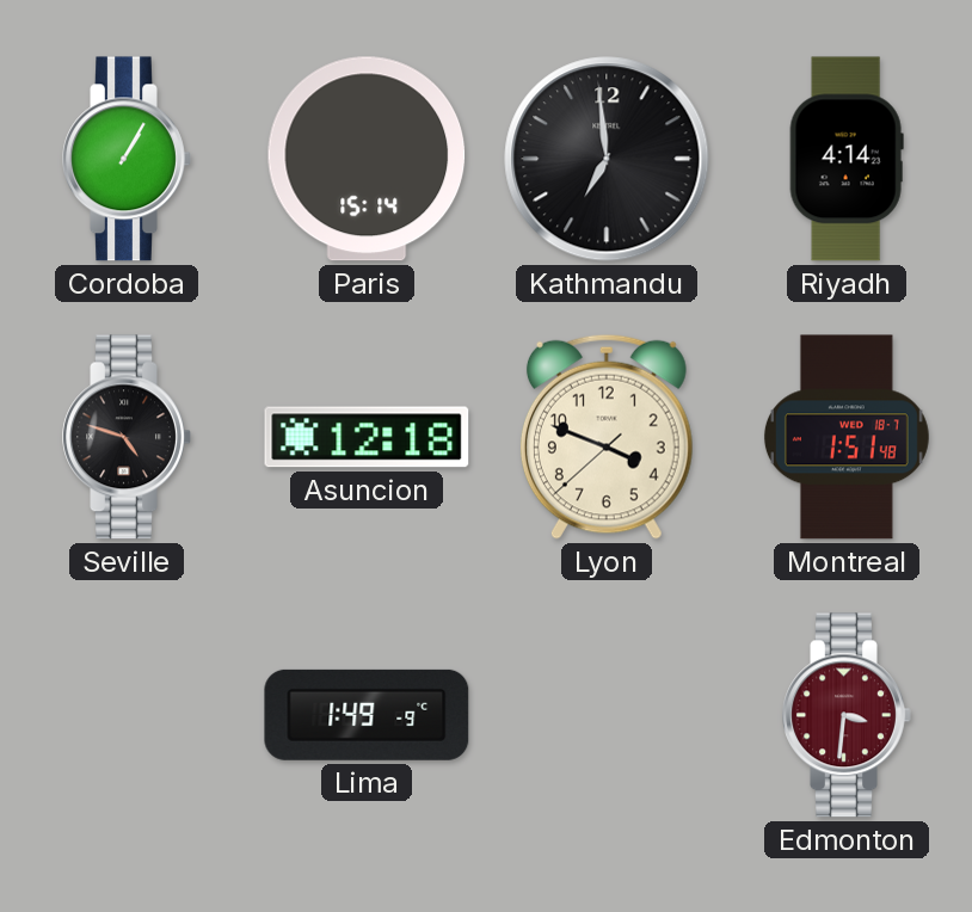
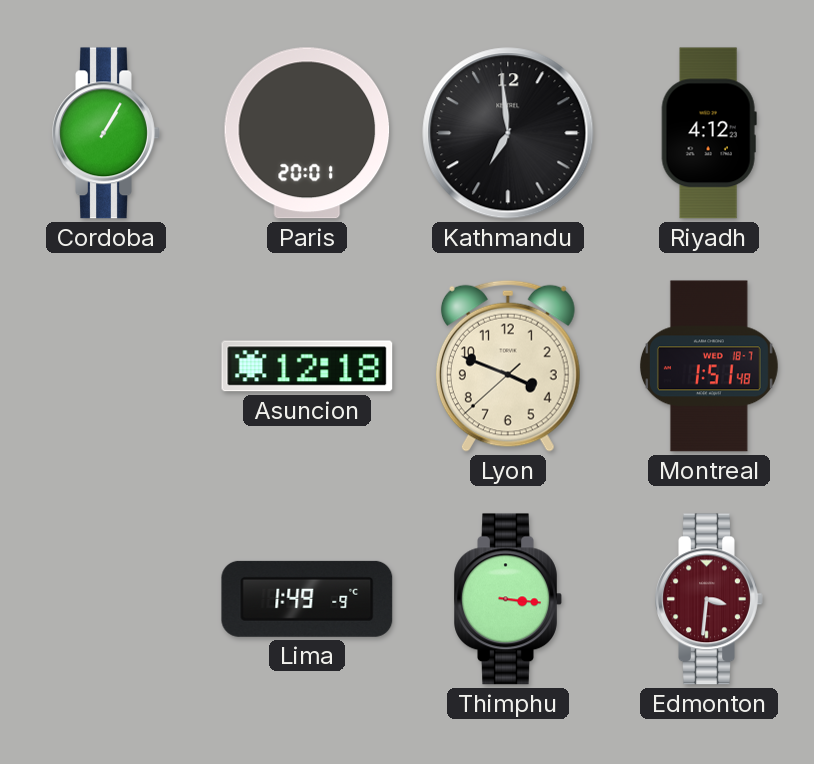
Paris: 15:14 -> 20:01 (307, 133)
Riyadh: 4:14 -> 4:12 (709, 133)
Seville: 4:48 -> none (127, 437)
Thimphu: none -> 3:16 (508, 599)
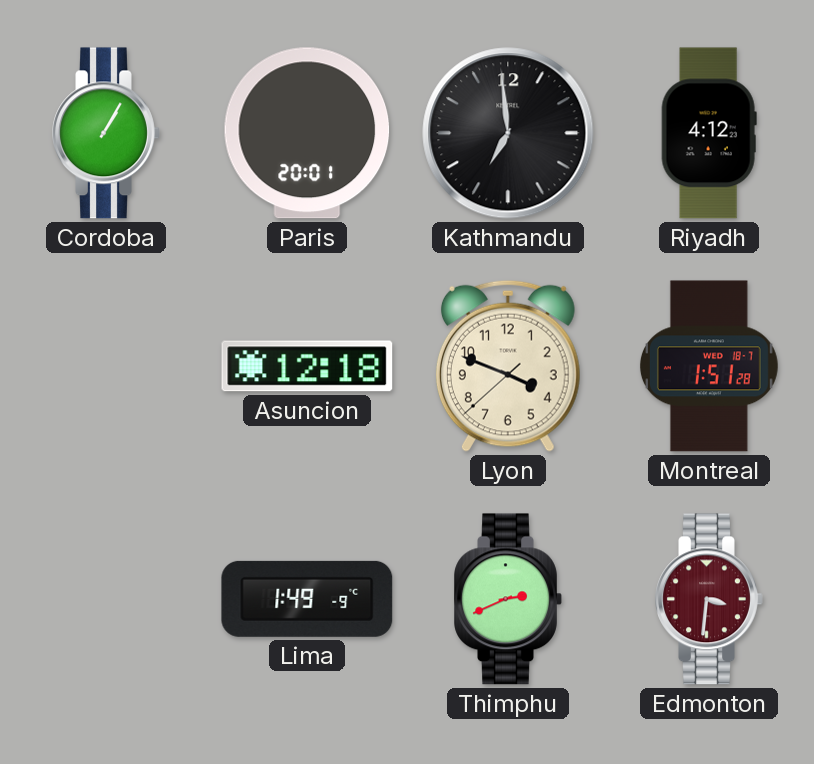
Montreal: 1:51:48 -> 1:51:28 (709, 366)
Thimphu: 3:16 -> 2:41 (508, 599)
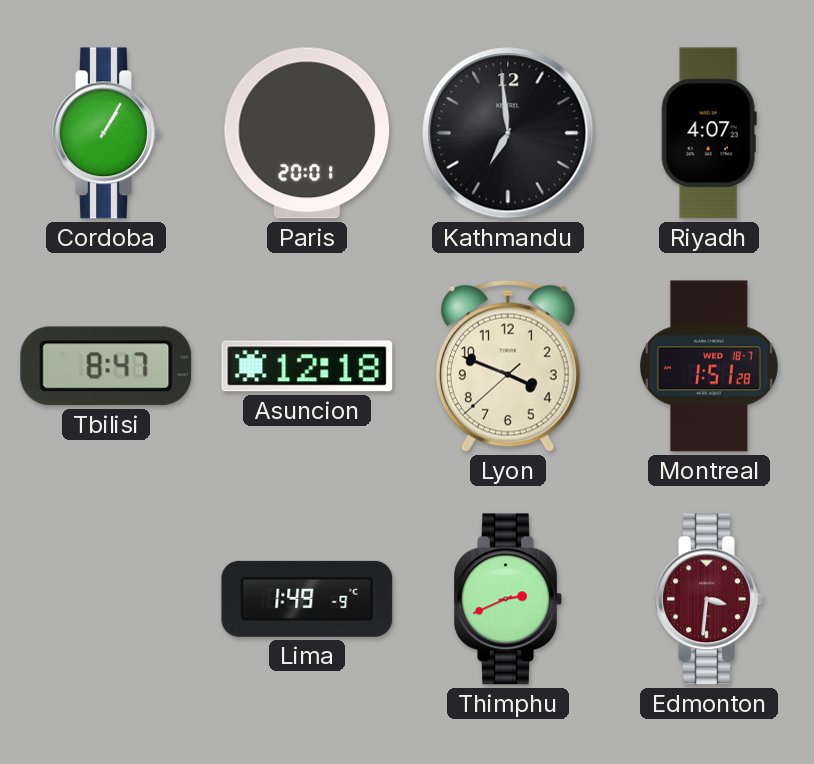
Riyadh: 4:12 -> 4:07 (709, 133)
Tbilisi: none -> 8:47 (106, 366)
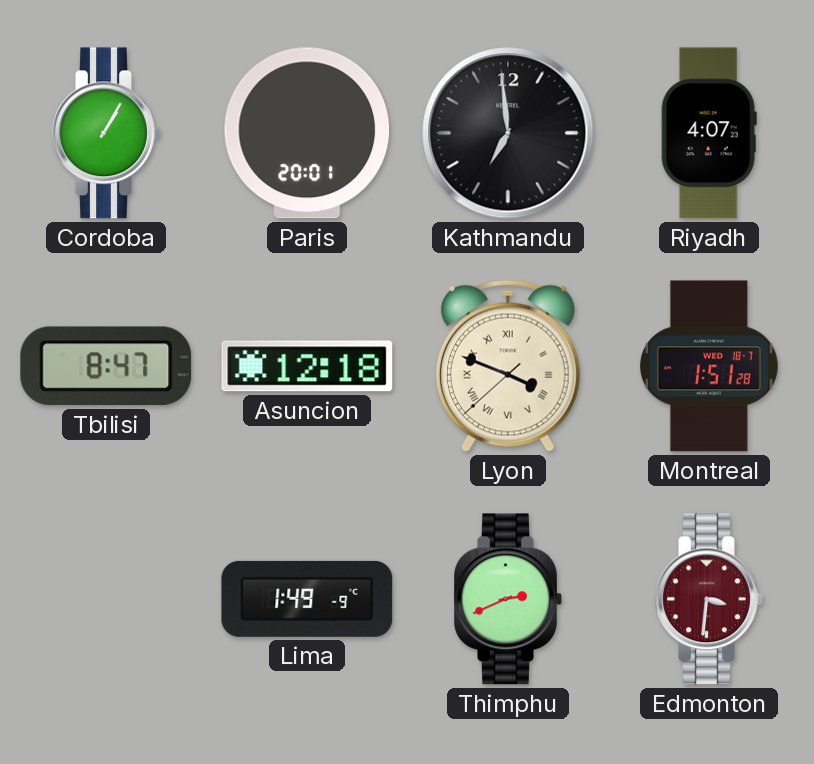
Lyon numerals: Arabic -> Roman (508, 366)
